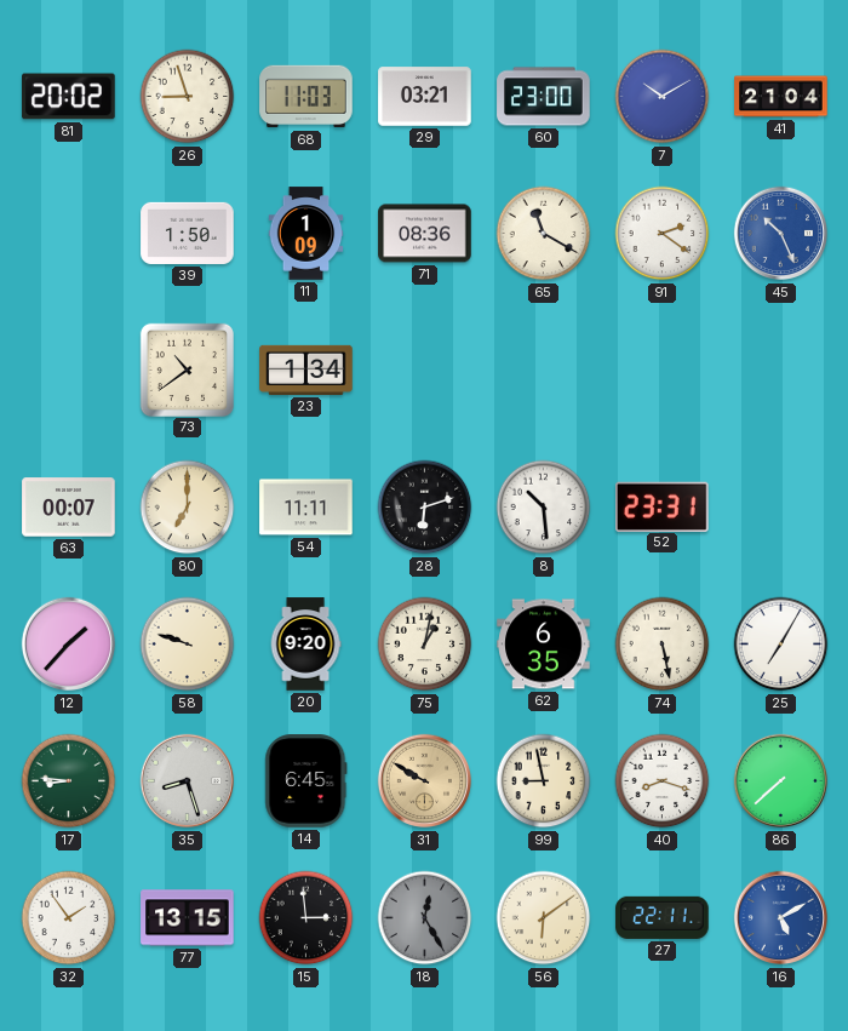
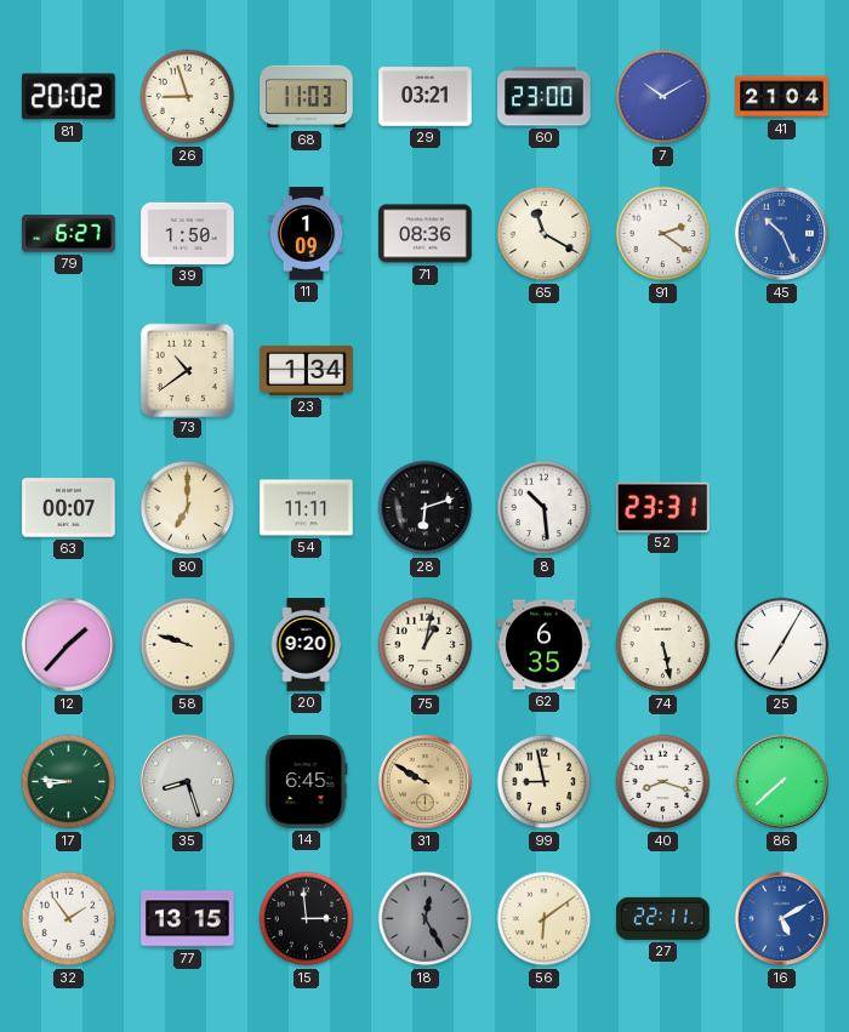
79: none -> 6:27 (69, 234)
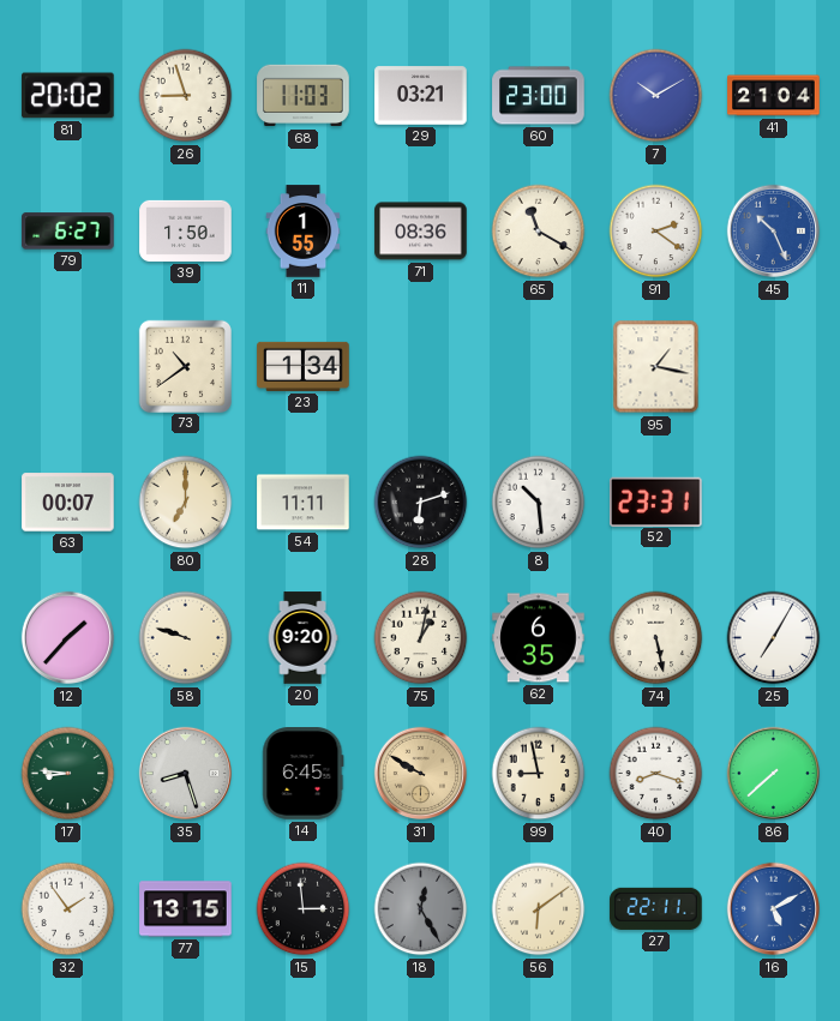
11: 1:09 -> 1:55 (304, 232)
95: none -> 1:17 (656, 367)
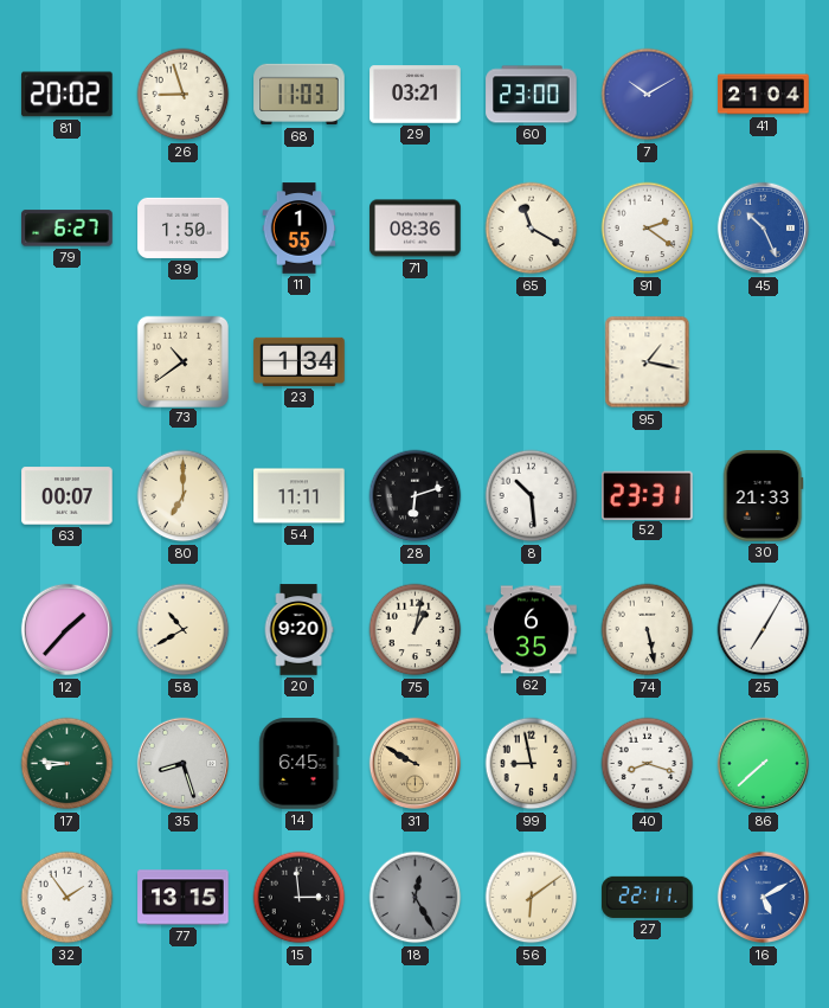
30: none -> 21:33 (764, 496)
58: 9:48 -> 10:40 (184, 630)
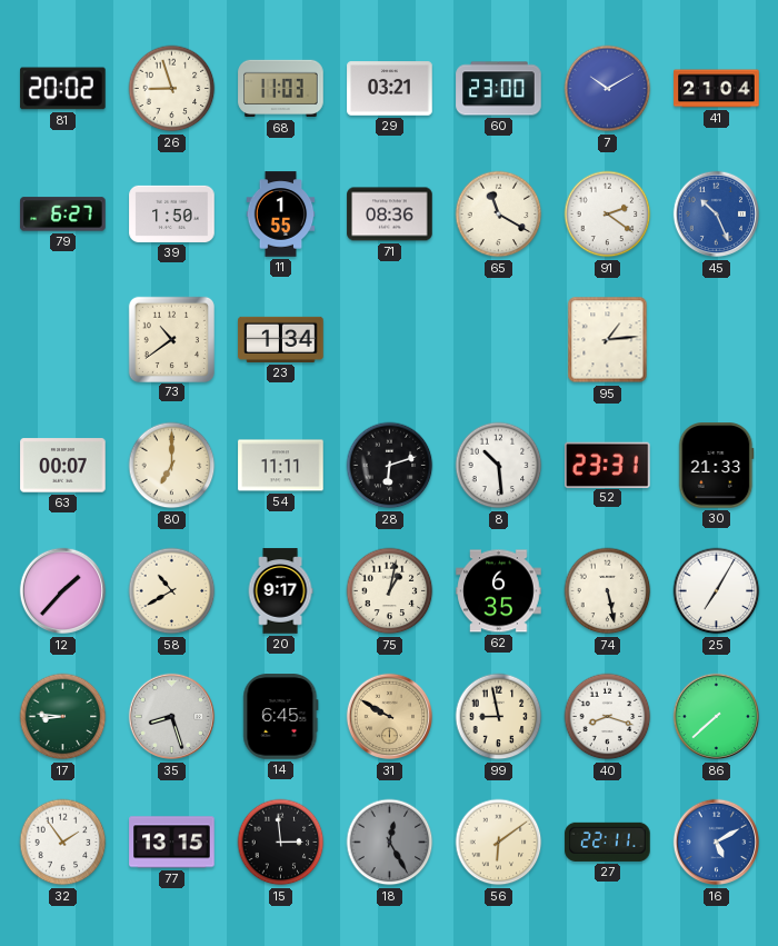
95: 1:17 -> 1:14 (608, 340)
20: 9:20 -> 9:17 (280, 591)
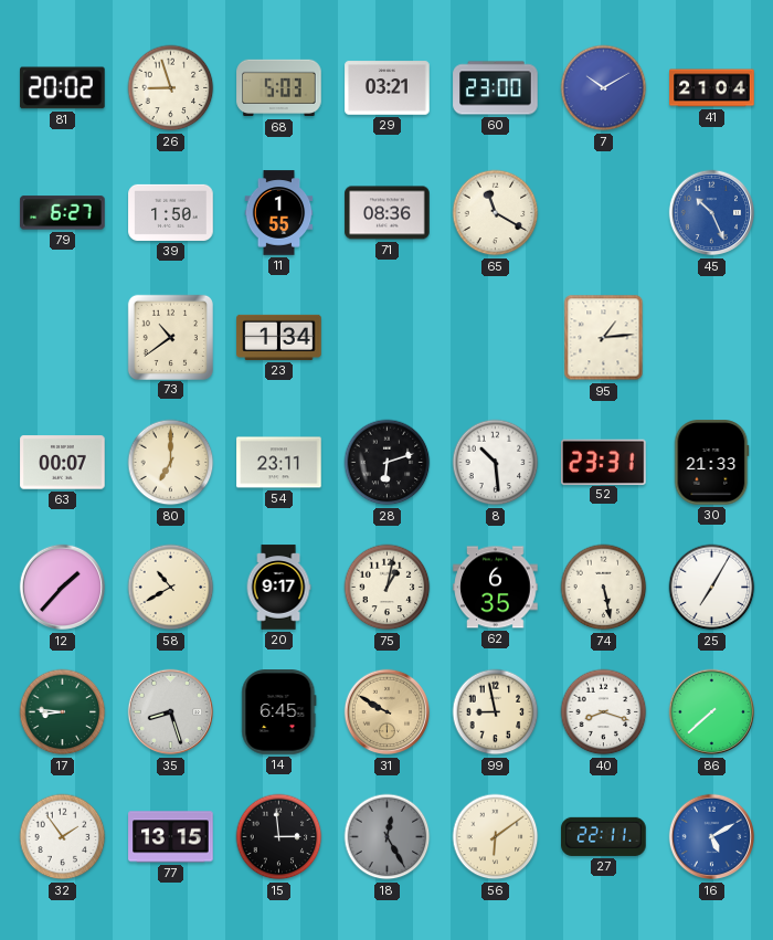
68: 11:03 -> 5:03 (279, 88)
91: 2:21 -> none (608, 215)
54: 11:11 -> 23:11 (279, 463)
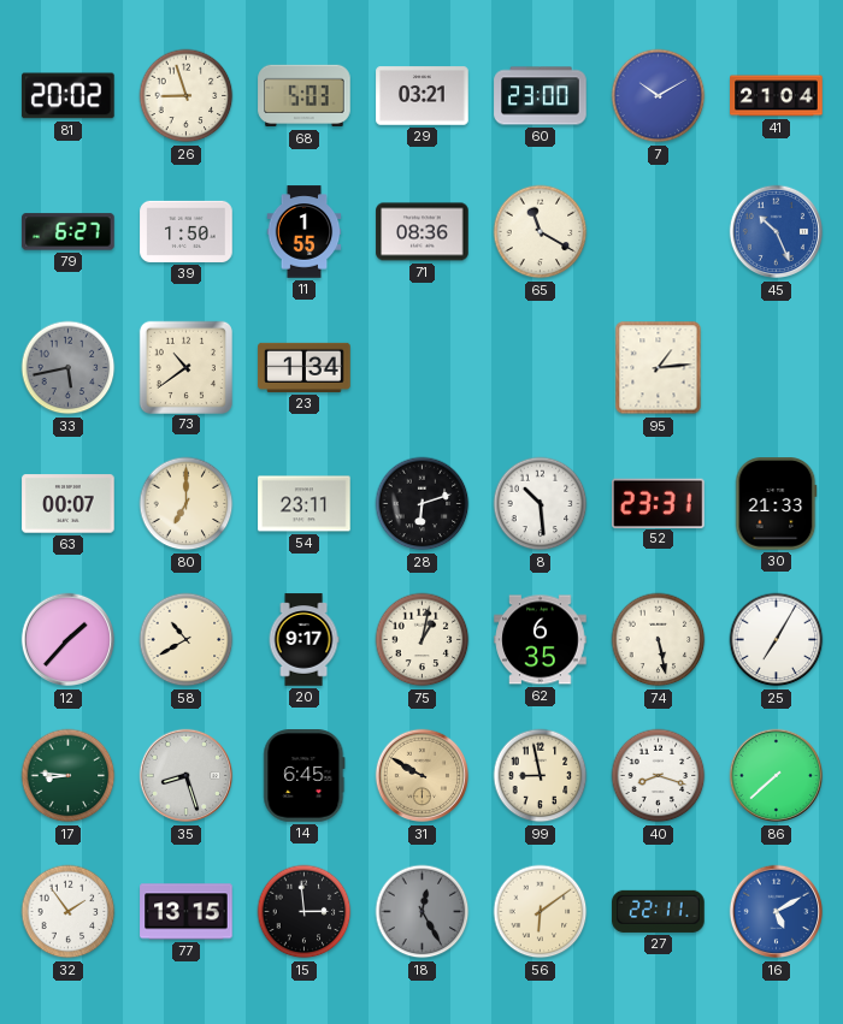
33: none -> 5:43 (69, 368)
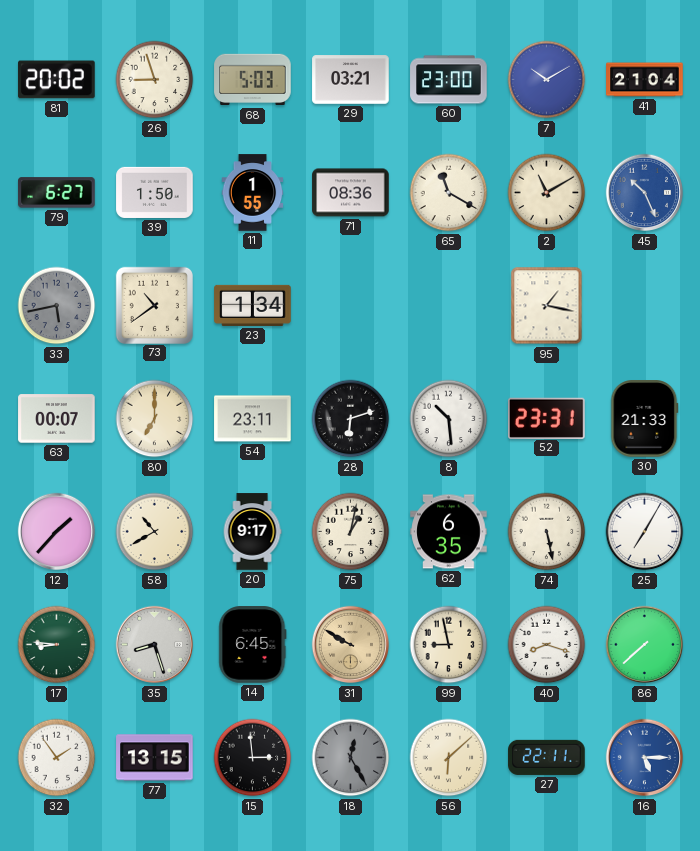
2: none -> 11:10 (547, 193)
95: 1:14 -> 1:17 (547, 306)
56: 6:09 -> 6:08 (449, 758)
16: 5:10 -> 5:15 (645, 758)
